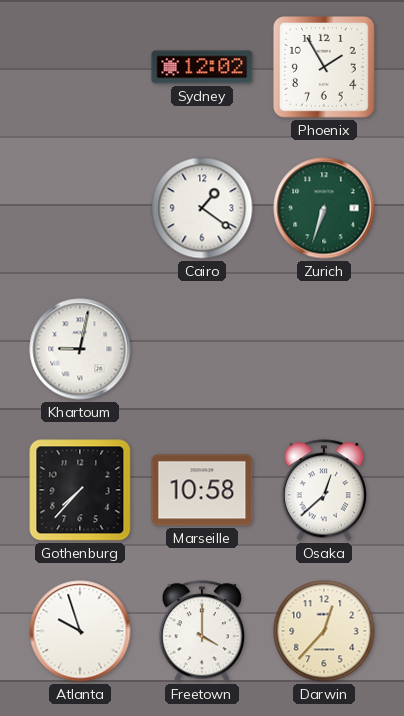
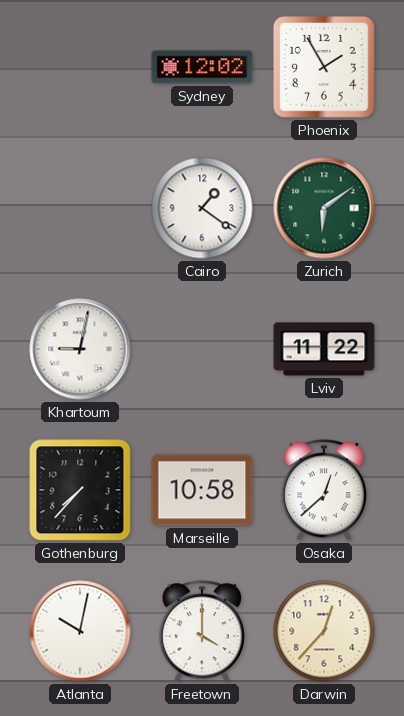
Zurich: 6:33 -> 6:09 (324, 208)
Lviv: none -> 11:22 (324, 349)
Atlanta: 9:57 -> 10:02 (80, 631)
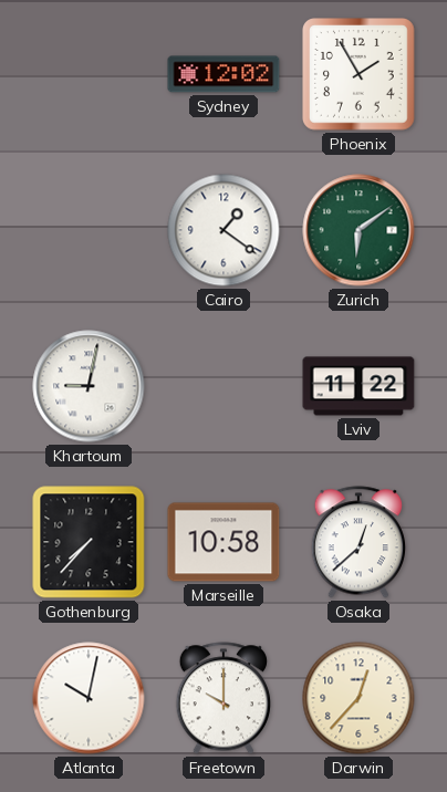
Freetown: 4:00 -> 10:00 (222, 698)
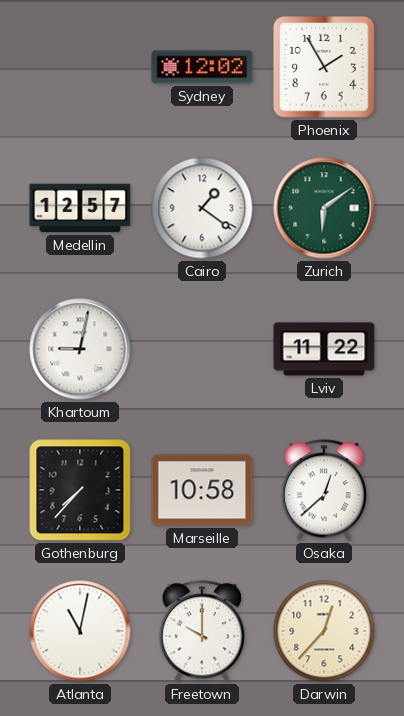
Medellin: none -> 12:57 (80, 208)
Atlanta: 10:02 -> 11:02 (80, 631)
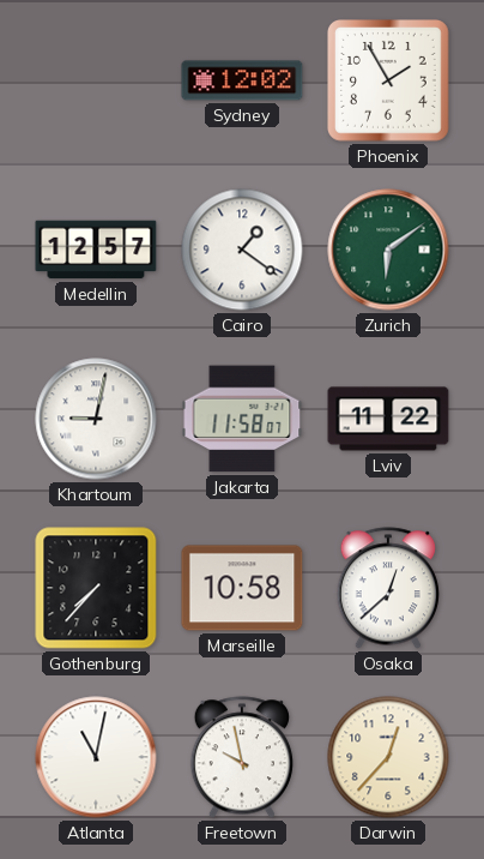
Jakarta: none -> 11:58 (242, 419)
Freetown: 10:00 -> 9:58 (241, 757)
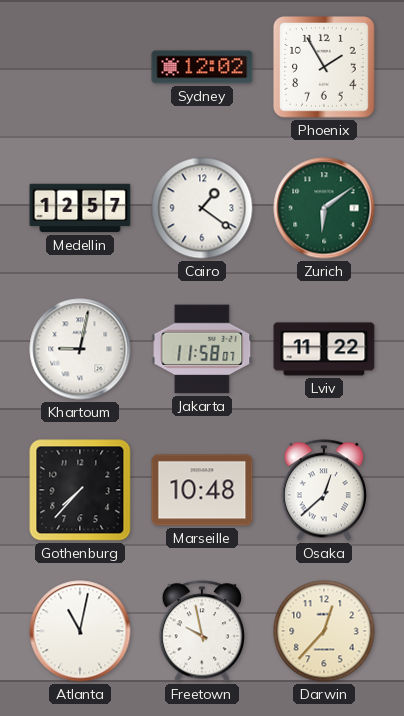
Marseille: 10:58 -> 10:48 (202, 490)
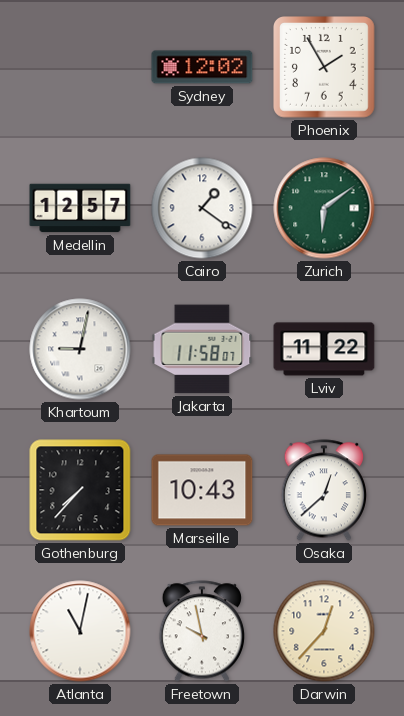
Marseille: 10:48 -> 10:43 (202, 490)
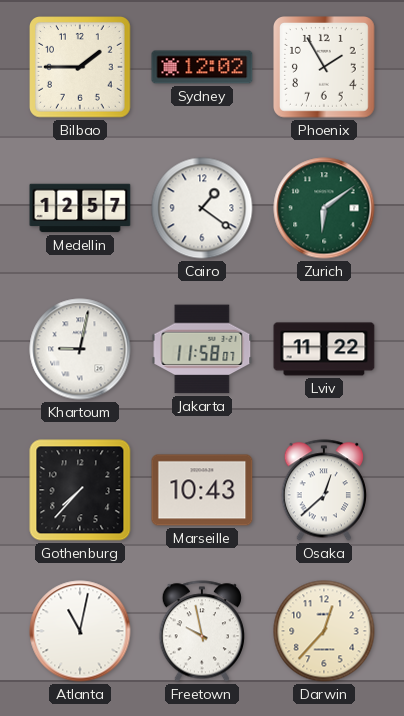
Bilbao: none -> 1:45 (81, 68)
